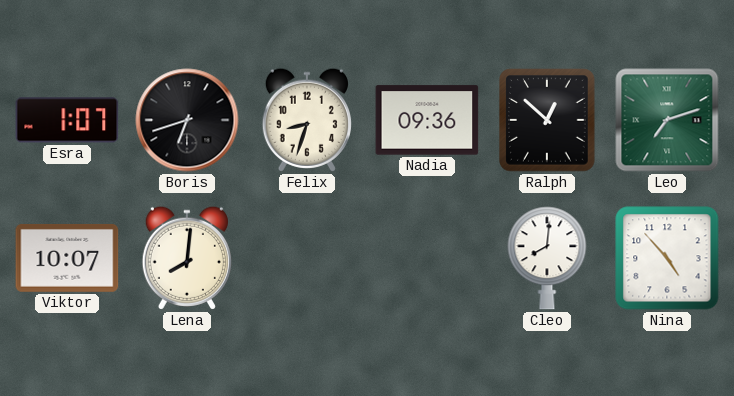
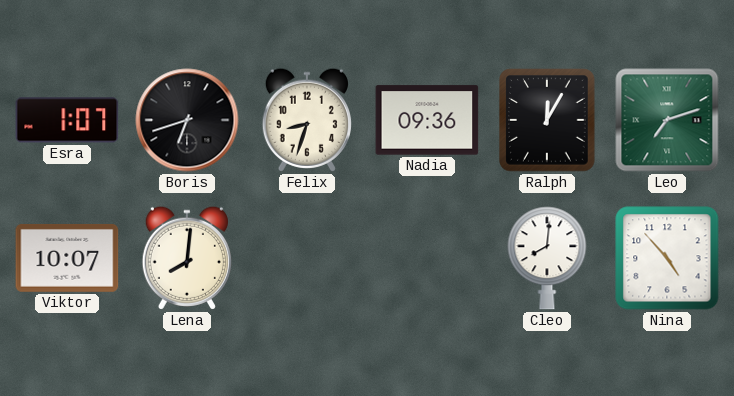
Ralph: 12:52 -> 12:05 (547, 120)
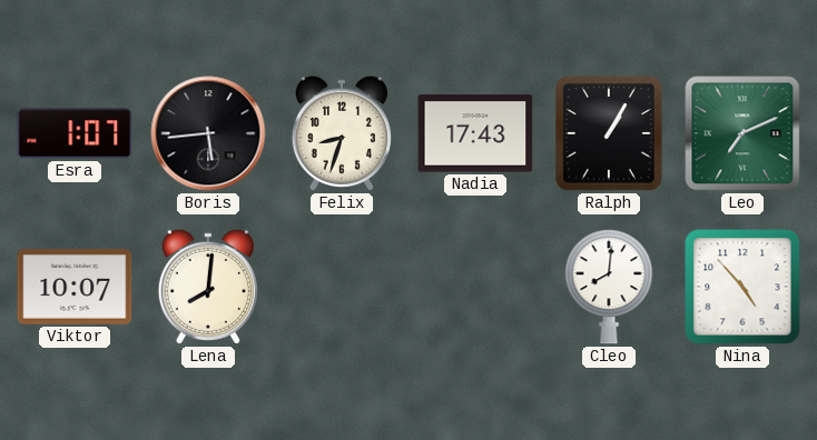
Boris: 6:42 -> 5:44 (208, 133)
Nadia: 09:36 -> 17:43 (475, 133)
Ralph: 12:05 -> 1:05 (609, 133)
Leo: 7:12 -> 7:11 (742, 133)
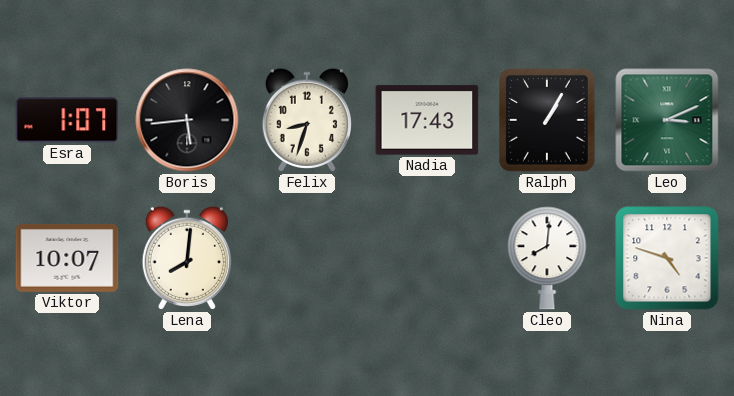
Leo: 7:11 -> 3:11 (667, 120)
Nina: 4:53 -> 4:48 (667, 258)
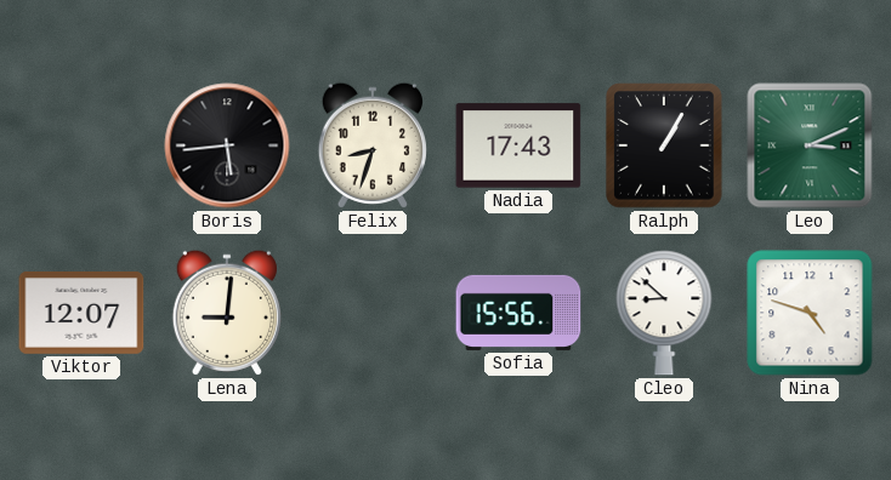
Esra: 1:07 -> none (67, 120)
Viktor: 10:07 -> 12:07 (81, 313)
Lena: 8:01 -> 9:01 (227, 313)
Sofia: none -> 15:56 (518, 313)
Cleo: 8:01 -> 8:52 (664, 313)
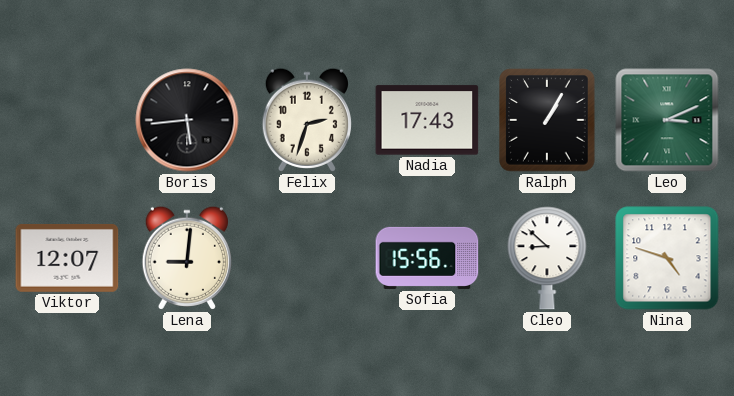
Felix: 8:33 -> 2:33 (307, 120)
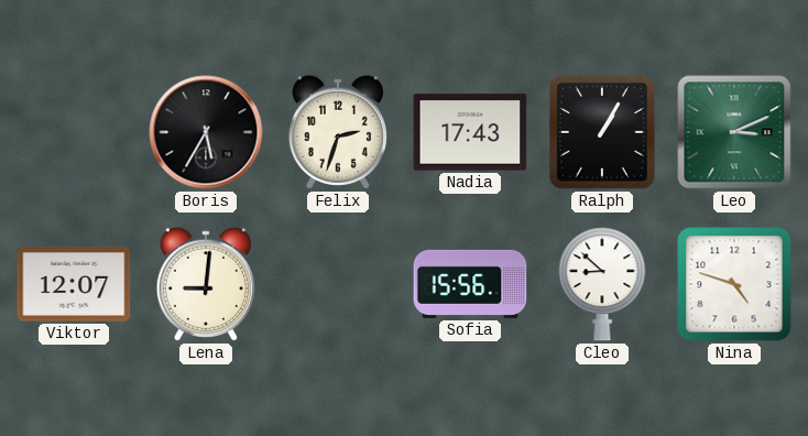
Boris: 5:44 -> 5:35 (206, 132)
